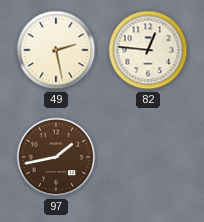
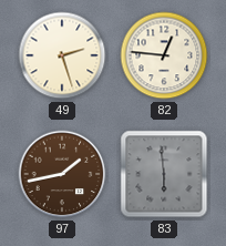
49: 2:28 -> 2:27 (62, 55)
83: none -> 5:59 (164, 174)
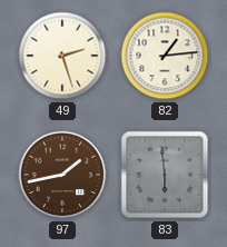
82: 12:46 -> 1:14 (165, 56)
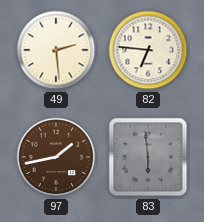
49: 2:27 -> 2:29 (56, 50)
82: 1:14 -> 6:46 (148, 50)
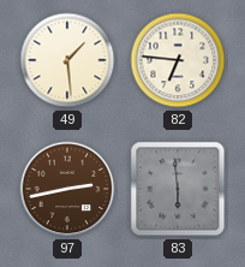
49: 2:29 -> 1:29 (67, 60)
97: 1:43 -> 2:43 (67, 189)
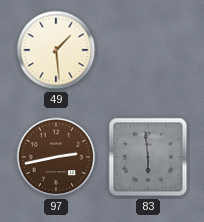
82: 6:46 -> none (178, 60)
